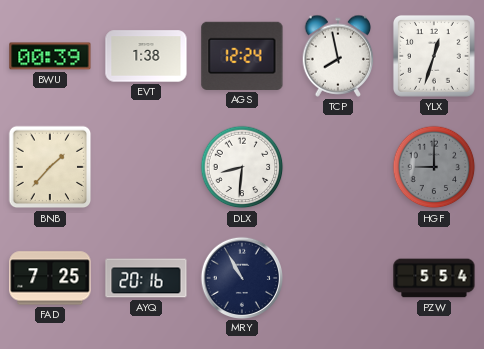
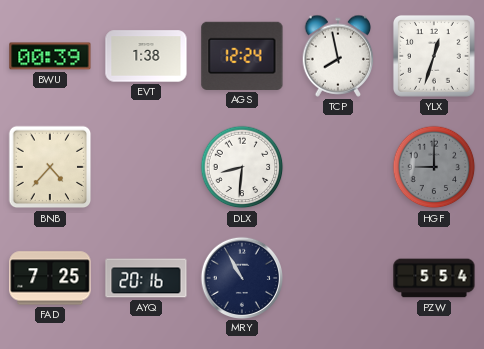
BNB: 1:37 -> 4:37 (50, 167)
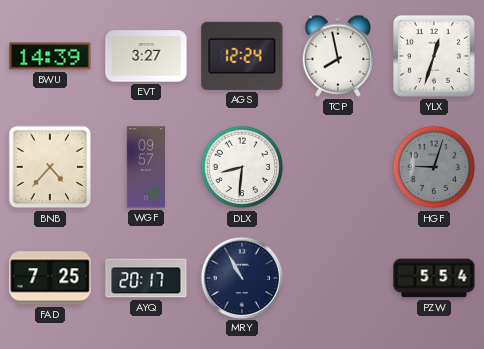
BWU: 00:39 -> 14:39 (50, 56)
EVT: 1:38 -> 3:27 (146, 56)
WGF: none -> 09:57 (146, 167)
HGF: 9:00 -> 9:03 (434, 167)
AYQ: 20:16 -> 20:17 (146, 278)
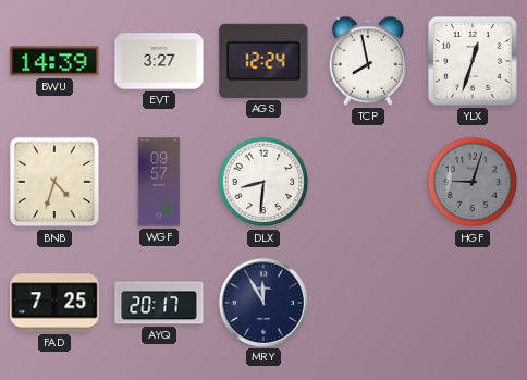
BNB: 4:37 -> 4:33 (54, 182)
MRY: 10:55 -> 11:55 (262, 302)
PZW: 5:54 -> none (434, 278)
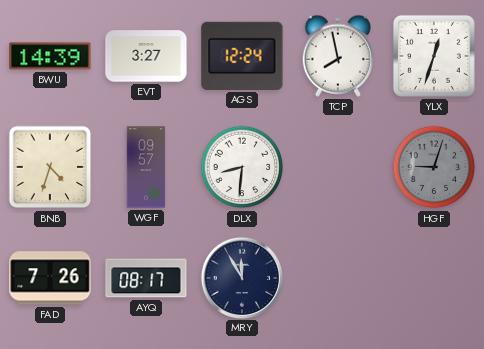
FAD: 7:25 -> 7:26 (50, 278)
AYQ: 20:17 -> 08:17 (146, 278)
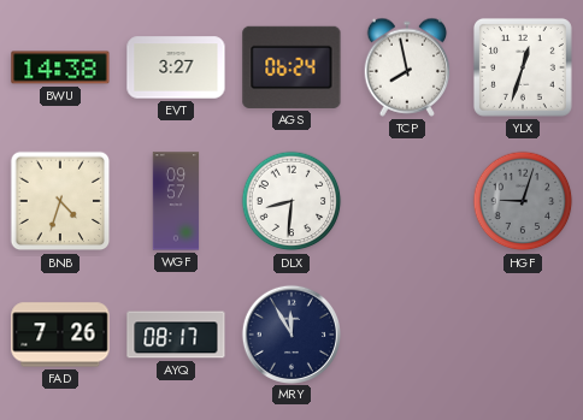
BWU: 14:39 -> 14:38 (60, 67)
AGS: 12:24 -> 06:24 (291, 67)
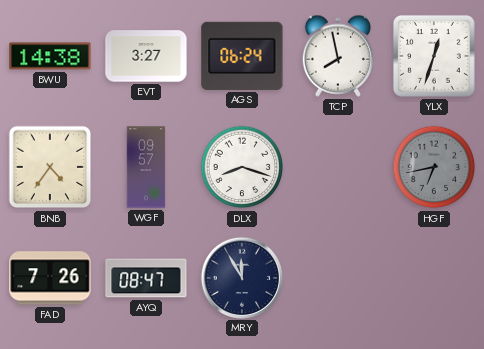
BNB: 4:33 -> 4:36 (50, 167)
DLX: 8:31 -> 8:18 (242, 167)
HGF: 9:03 -> 6:43 (434, 167)
AYQ: 08:17 -> 08:47 (146, 278)
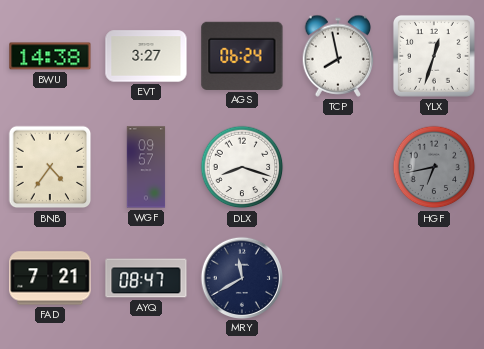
FAD: 7:26 -> 7:21 (50, 278)
MRY: 11:55 -> 11:40 (241, 277)
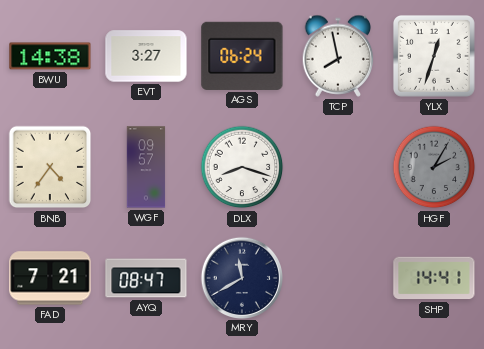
HGF: 6:43 -> 2:05 (434, 167)
SHP: none -> 14:41 (434, 278)
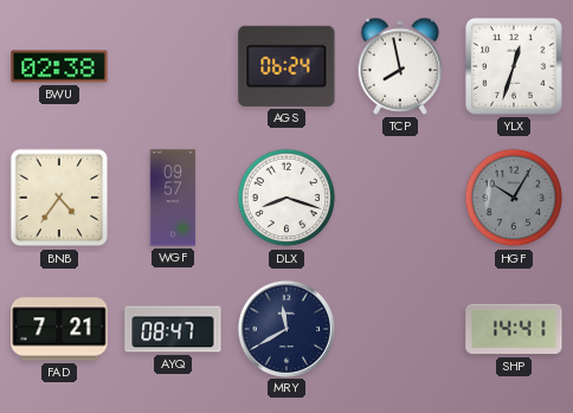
BWU: 14:38 -> 02:38 (59, 66)
EVT: 3:27 -> none (146, 56)
HGF: 2:05 -> 10:05 (514, 198)
